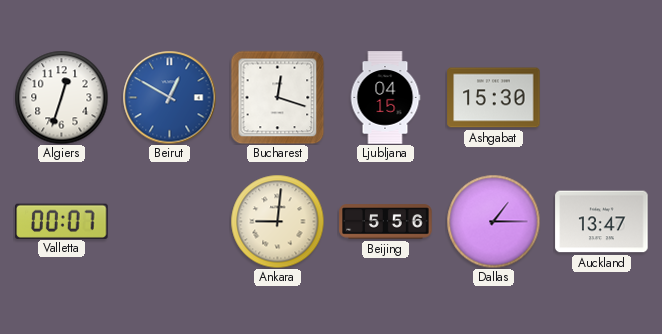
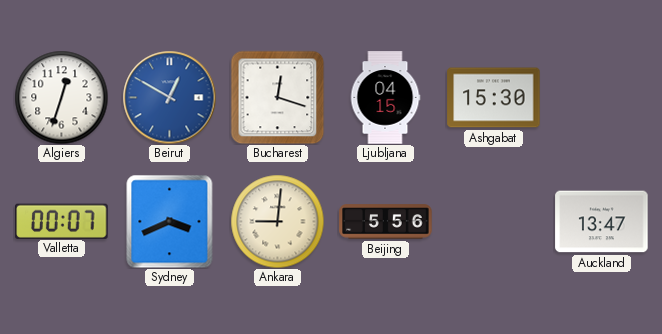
Sydney: none -> 3:41 (170, 221)
Dallas: 1:15 -> none (493, 221)
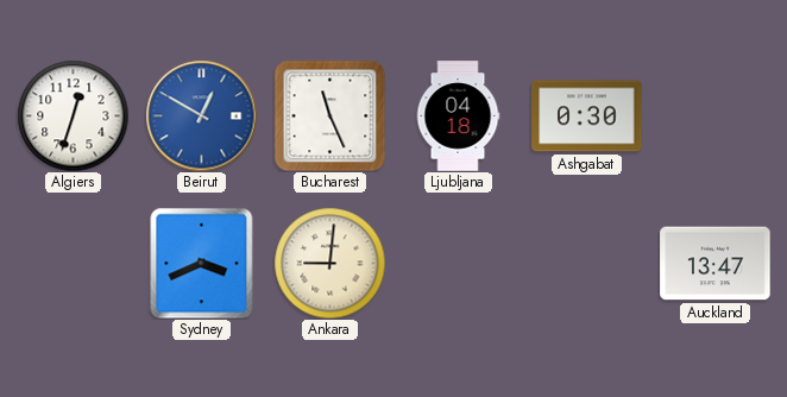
Bucharest: 12:18 -> 11:26 (329, 115)
Ljubljana: 04:15 -> 04:18 (458, 116)
Ashgabat: 15:30 -> 0:30 (587, 116)
Valletta: 00:07 -> none (62, 221)
Beijing: 5:56 -> none (386, 222)
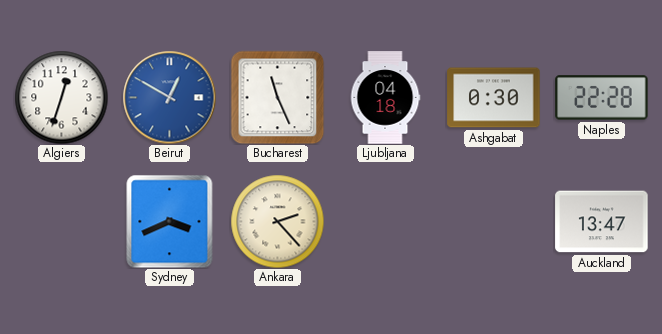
Naples: none -> 22:28 (602, 98)
Ankara: 9:01 -> 2:23 (277, 221)
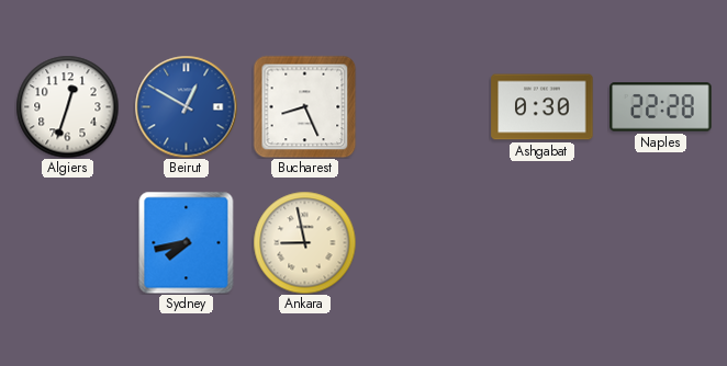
Bucharest: 11:26 -> 8:26 (304, 106)
Ljubljana: 04:18 -> none (385, 98)
Sydney: 3:41 -> 7:43 (187, 242)
Ankara: 2:23 -> 8:58 (304, 242)
Auckland: 13:47 -> none (602, 222)
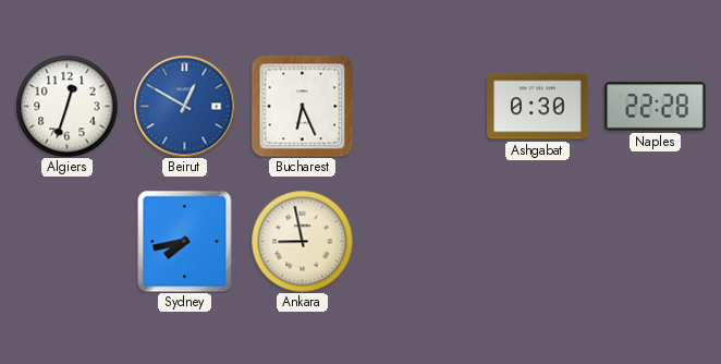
Bucharest: 8:26 -> 6:26 (302, 106)
